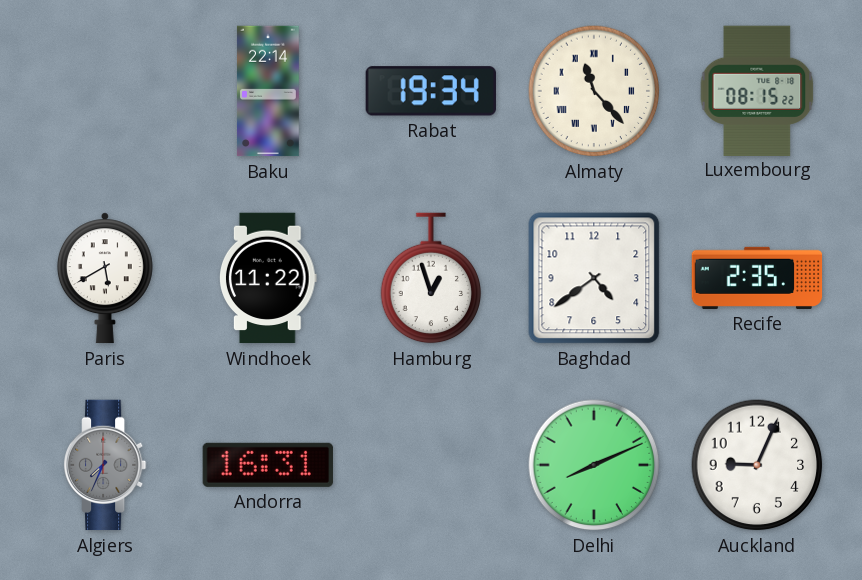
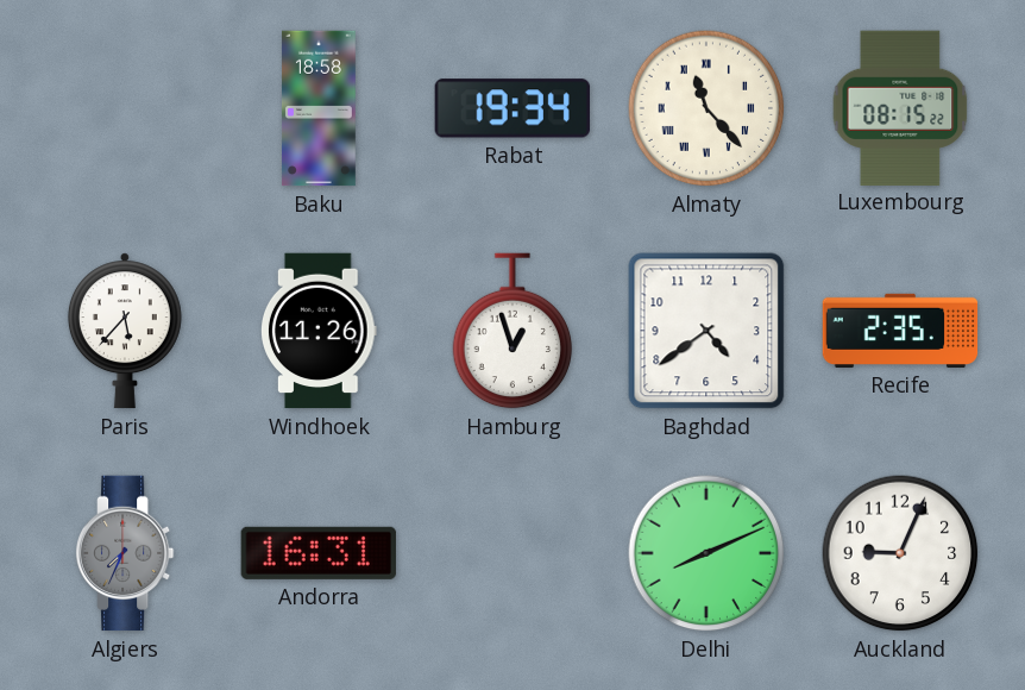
Baku: 22:14 -> 18:58 (319, 108)
Paris: 5:40 -> 5:37 (125, 331)
Windhoek: 11:22 -> 11:26 (320, 331)
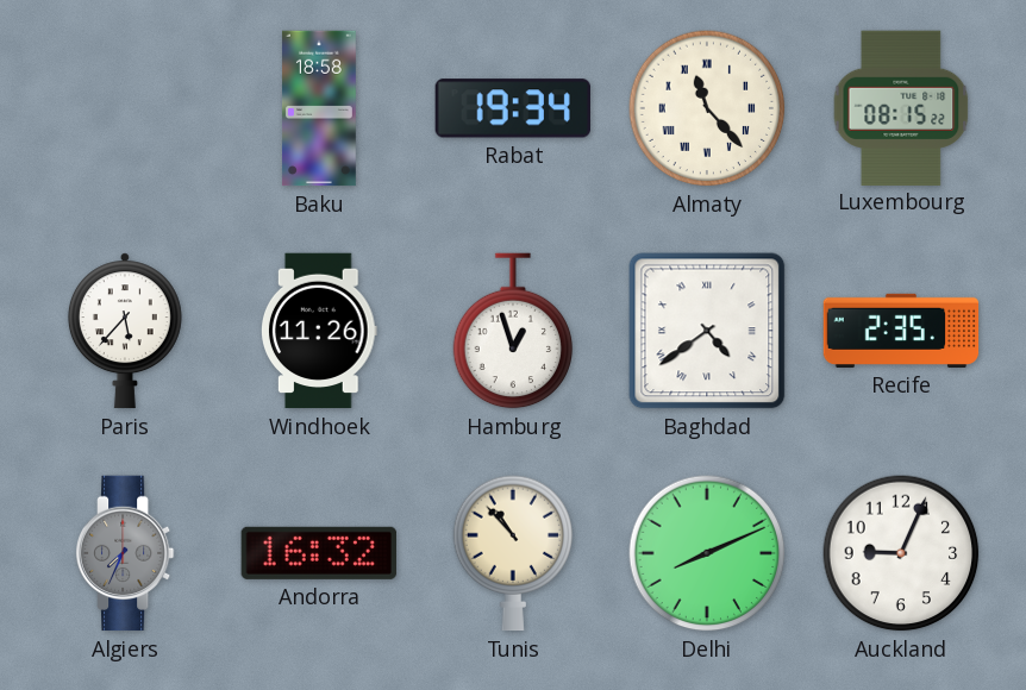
Baghdad numerals: Arabic -> Roman (707, 331)
Andorra: 16:31 -> 16:32 (319, 553)
Tunis: none -> 10:53 (513, 553)
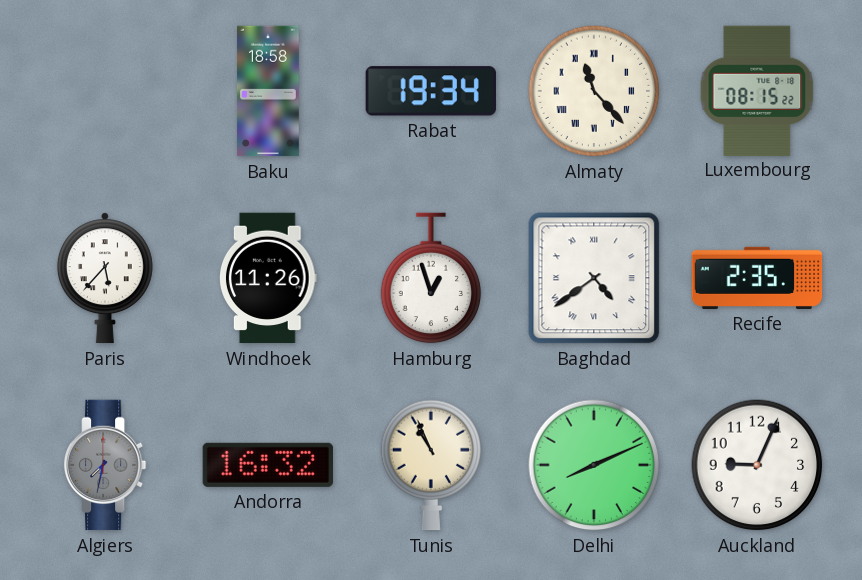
Algiers: 7:34 -> 7:32 (106, 465)
Tunis: 10:53 -> 10:56 (431, 465)
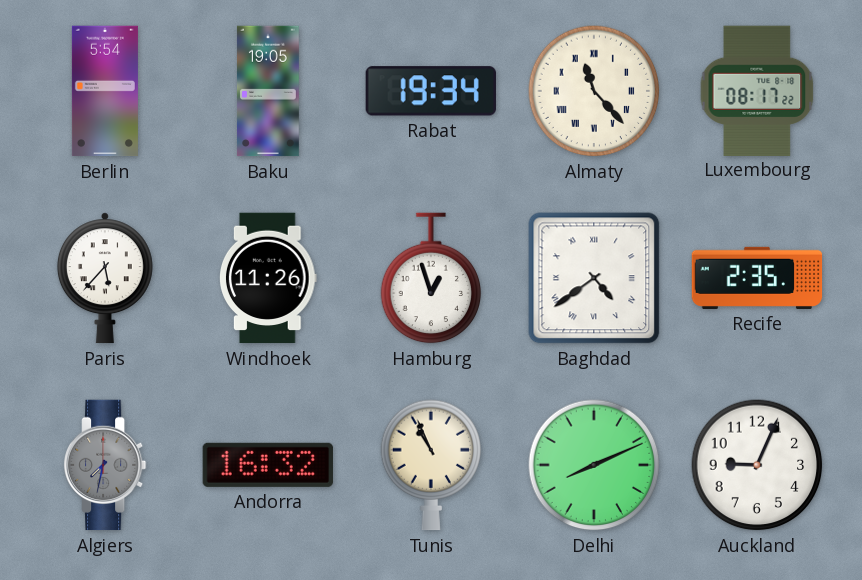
Berlin: none -> 5:54 (105, 91)
Baku: 18:58 -> 19:05 (268, 91)
Luxembourg: 08:15 -> 08:17 (757, 90)
